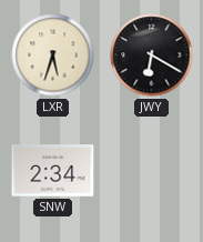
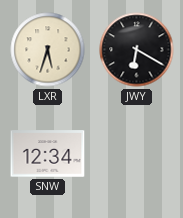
SNW: 2:34 -> 12:34 (48, 154)
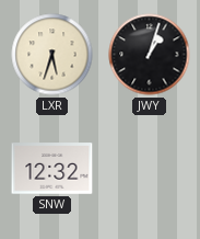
JWY: 6:20 -> 1:03 (150, 55)
SNW: 12:34 -> 12:32 (52, 169)
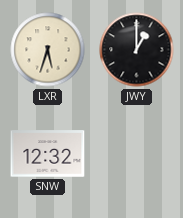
JWY: 1:03 -> 1:00 (137, 50)
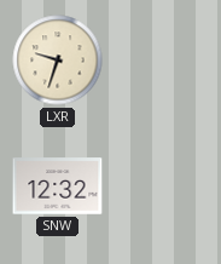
LXR: 5:33 -> 9:33 (58, 61)
JWY: 1:00 -> none (137, 50)
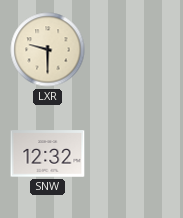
LXR: 9:33 -> 9:30 (48, 50)
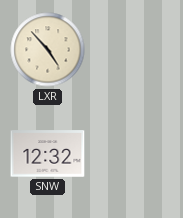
LXR: 9:30 -> 4:53 (48, 50)
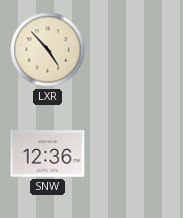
SNW: 12:32 -> 12:36 (48, 154)
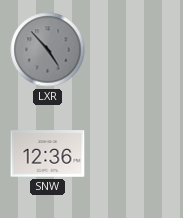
LXR dial: cream -> grey (48, 50)
